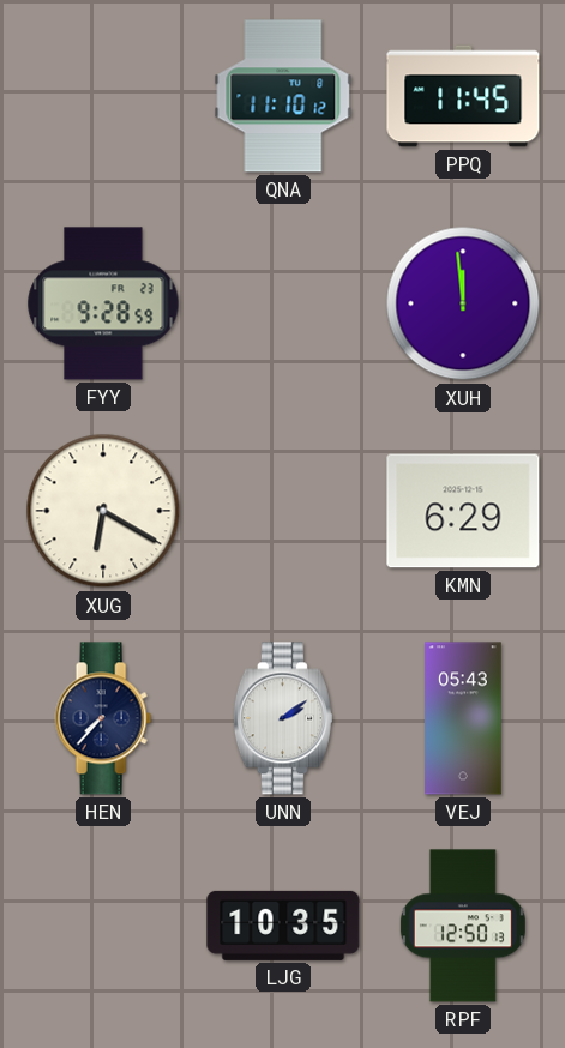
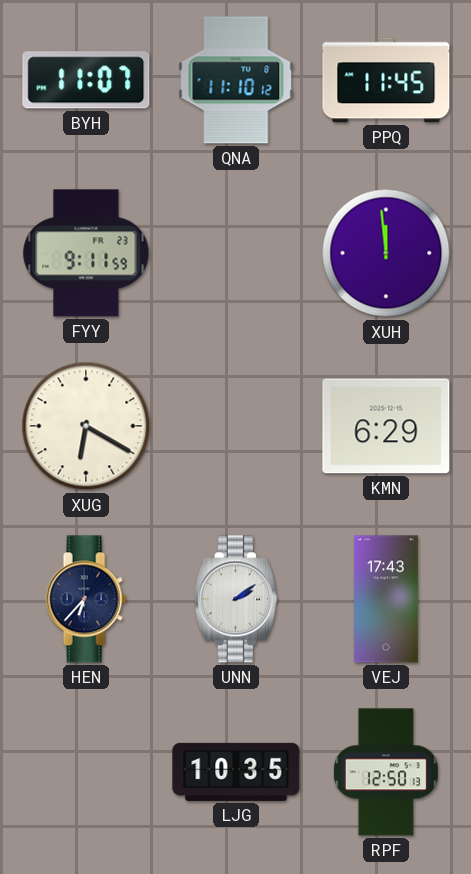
BYH: none -> 11:07 (86, 80)
FYY: 9:28 -> 9:11 (86, 253)
HEN: 7:37 -> 6:37 (86, 599)
VEJ: 05:43 -> 17:43 (386, 599)
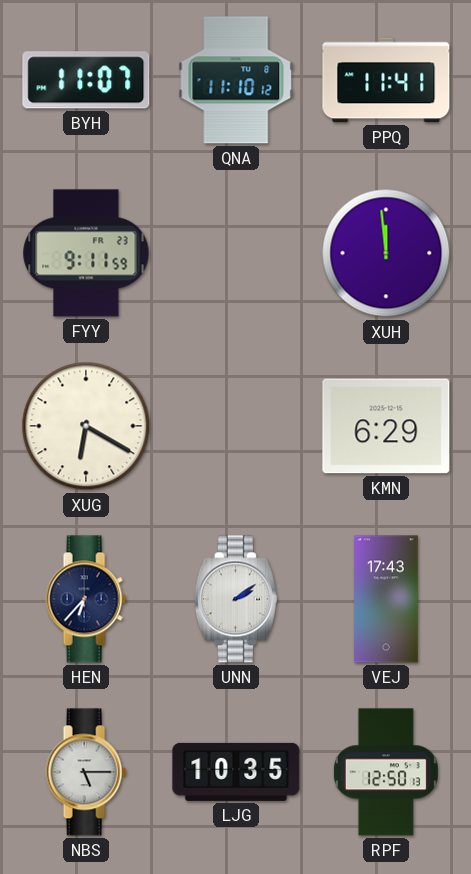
PPQ: 11:45 -> 11:41 (386, 80)
NBS: none -> 5:15 (86, 772)
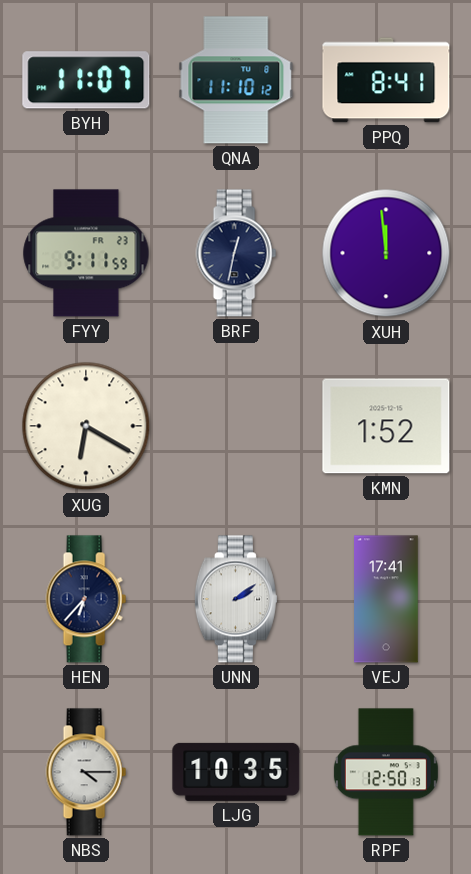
PPQ: 11:41 -> 8:41 (386, 80)
BRF: none -> 12:32 (236, 253)
KMN: 6:29 -> 1:52 (386, 426)
VEJ: 17:43 -> 17:41 (386, 599)
NBS: 5:15 -> 4:15 (86, 772)
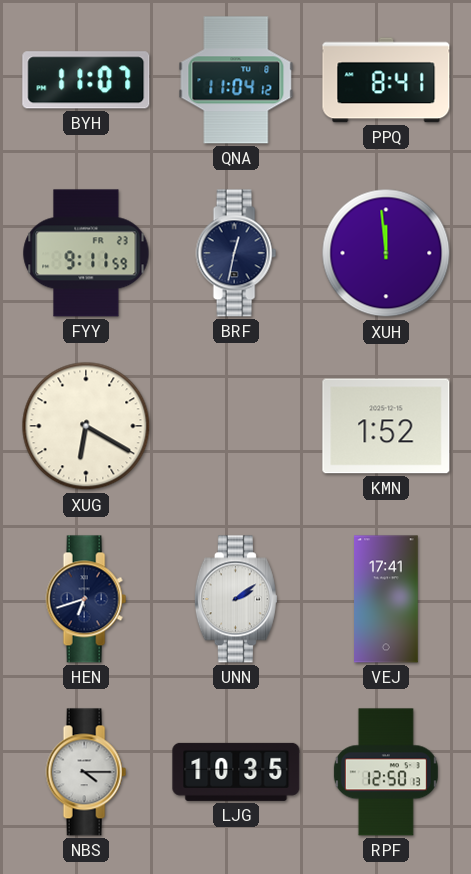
QNA: 11:10 -> 11:04 (236, 80)
HEN: 6:37 -> 6:42 (86, 599)
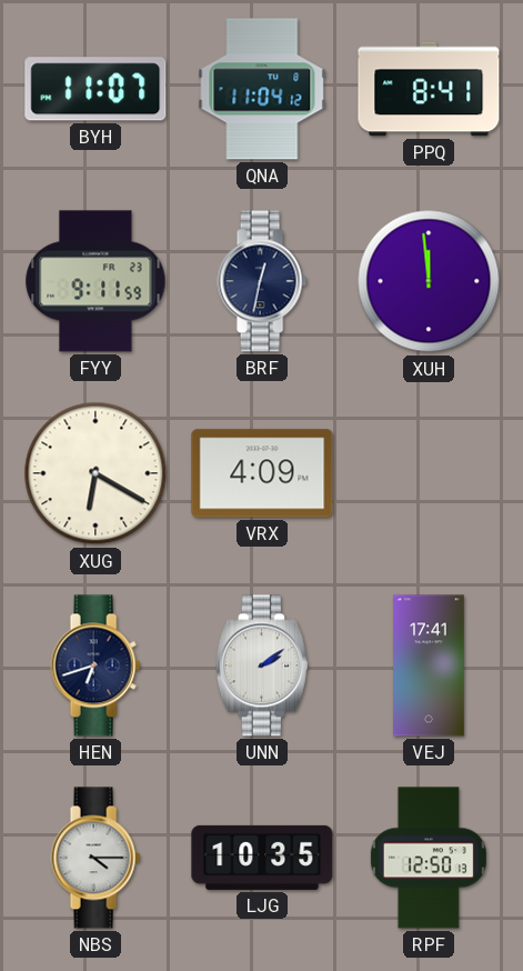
VRX: none -> 4:09 (262, 473)
KMN: 1:52 -> none (386, 426)
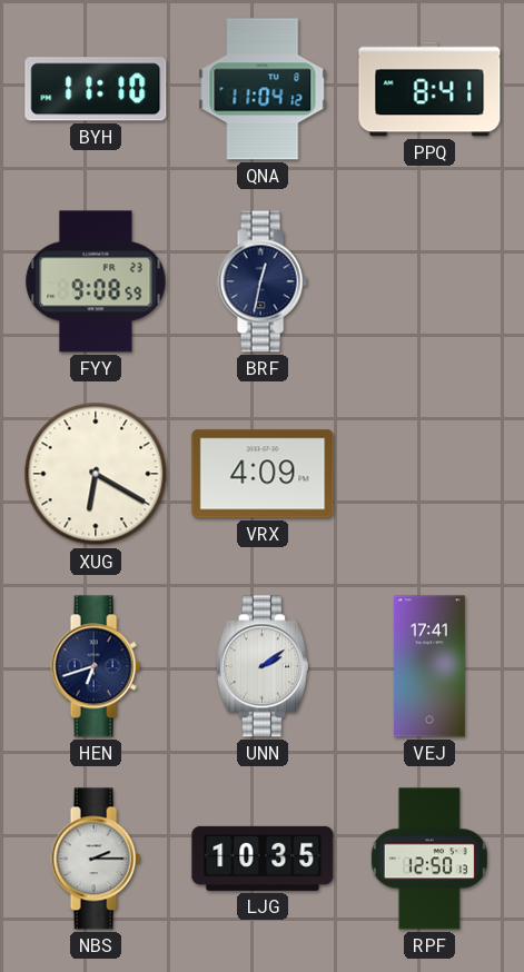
BYH: 11:07 -> 11:10 (96, 89)
FYY: 9:11 -> 9:08 (96, 281)
XUH: 11:59 -> none (429, 281)
NBS: 4:15 -> 2:15 (96, 859)
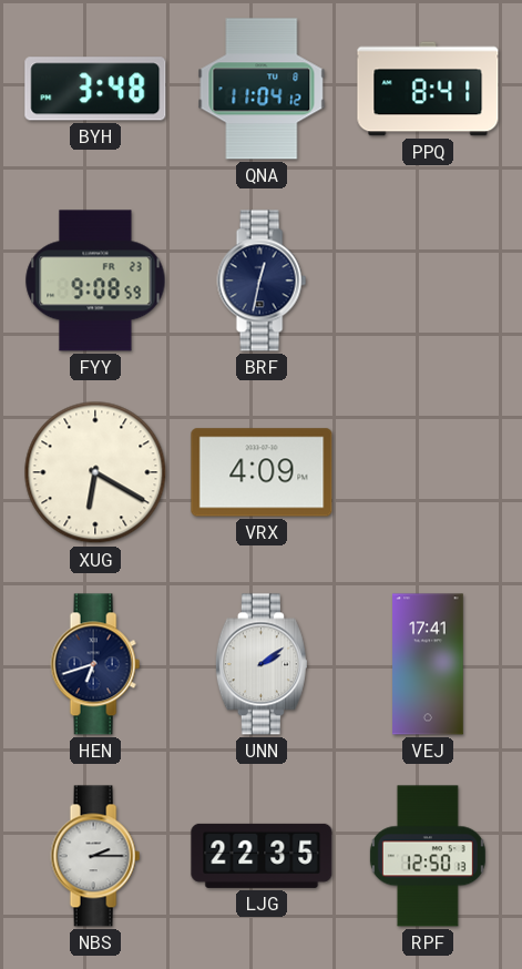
BYH: 11:10 -> 3:48 (95, 89)
LJG: 10:35 -> 22:35 (262, 856)
